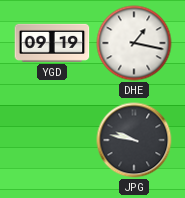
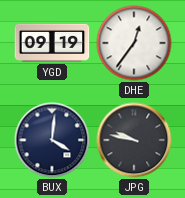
DHE: 1:17 -> 12:36 (134, 43)
BUX: none -> 4:01 (52, 140)
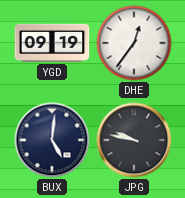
BUX: 4:01 -> 5:01 (52, 140)
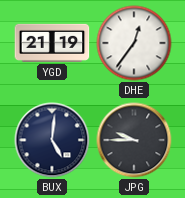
YGD: 09:19 -> 21:19 (52, 43)
JPG: 9:47 -> 9:45 (134, 140)
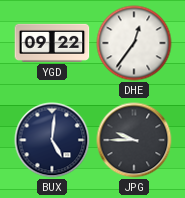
YGD: 21:19 -> 09:22 (52, 43)
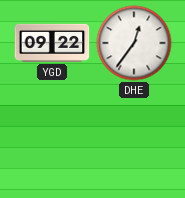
BUX: 5:01 -> none (52, 140)
JPG: 9:45 -> none (134, 140)
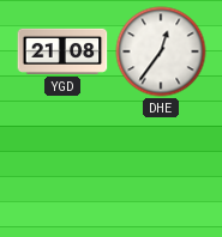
YGD: 09:22 -> 21:08 (62, 51)
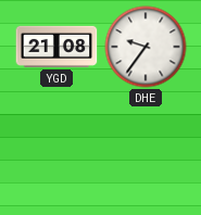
DHE: 12:36 -> 9:36 (146, 47)
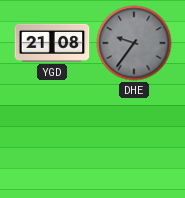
DHE dial: white -> grey (134, 43)
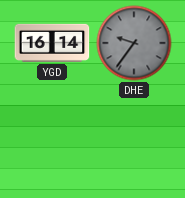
YGD: 21:08 -> 16:14 (52, 43)
